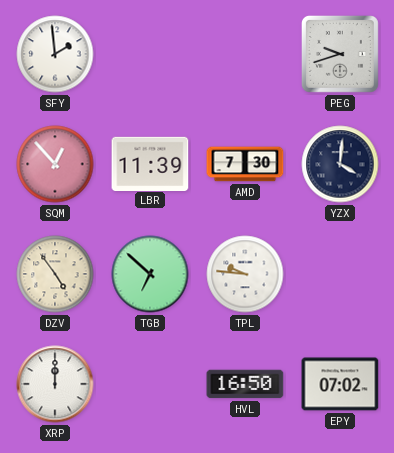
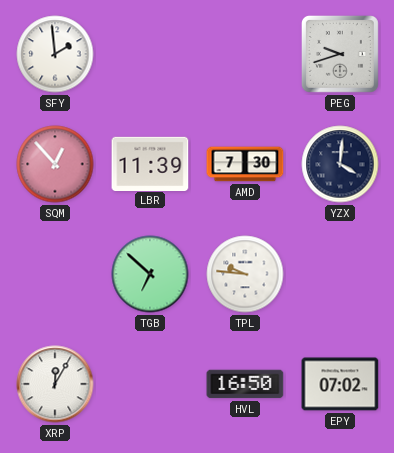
DZV: 4:54 -> none (55, 274)
XRP: 12:00 -> 12:05 (55, 384)
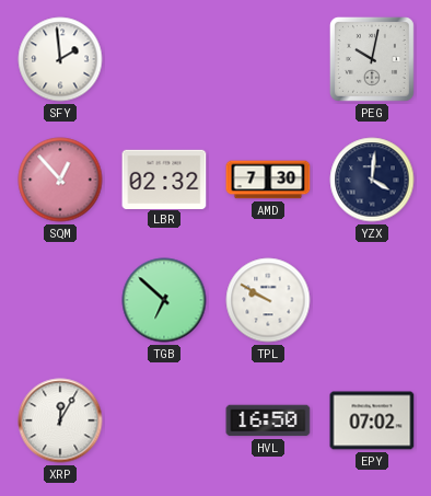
PEG: 9:42 -> 10:02 (372, 59)
LBR: 11:39 -> 02:32 (164, 178)
TPL: 9:46 -> 9:50 (268, 300)
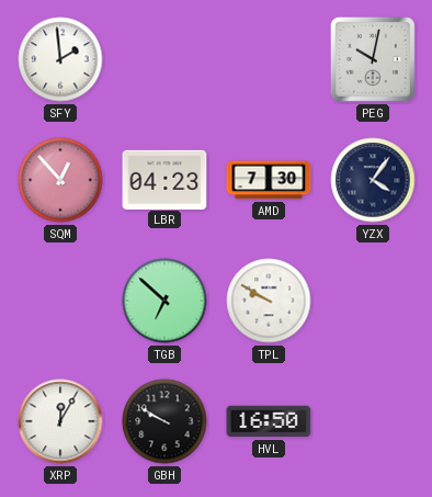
LBR: 02:32 -> 04:23 (164, 179)
YZX: 4:01 -> 4:06 (373, 180)
GBH: none -> 9:50 (164, 421)
EPY: 07:02 -> none (372, 420)
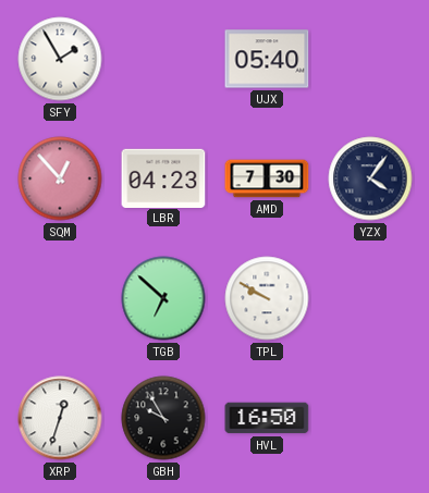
SFY: 1:59 -> 1:55 (60, 59)
UJX: none -> 05:40 (267, 59)
PEG: 10:02 -> none (373, 59)
XRP: 12:05 -> 12:33 (60, 418)
GBH: 9:50 -> 9:55 (163, 418)
